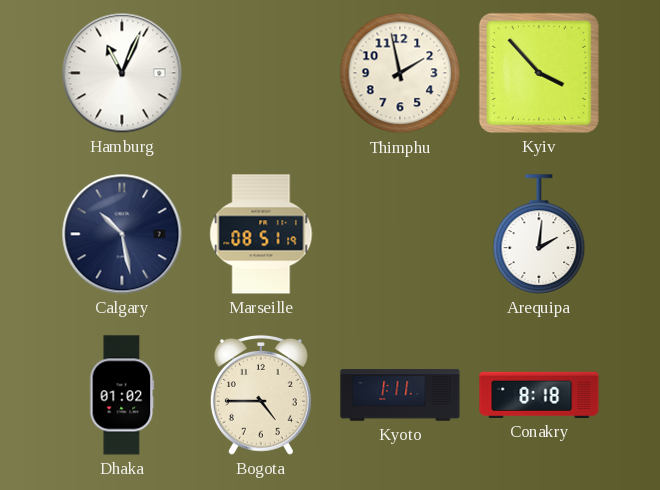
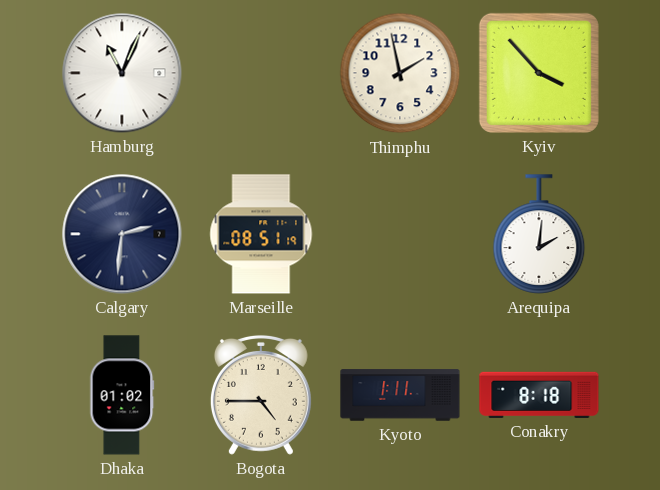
Calgary: 10:28 -> 2:31 (122, 234)
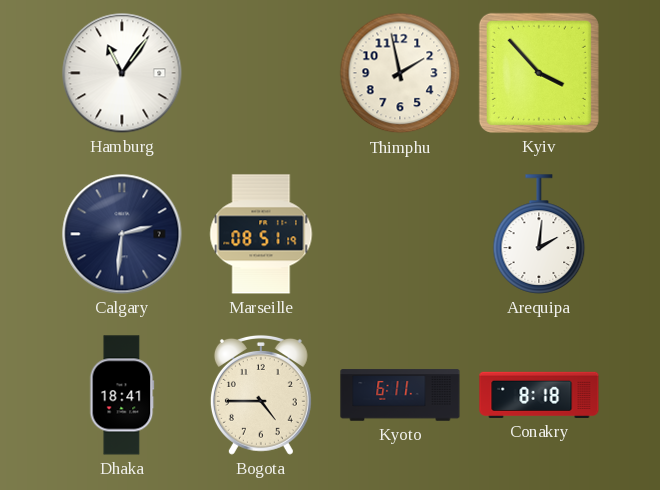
Hamburg: 11:04 -> 11:06 (122, 73)
Dhaka: 01:02 -> 18:41 (122, 395)
Kyoto: 1:11 -> 6:11 (400, 395)
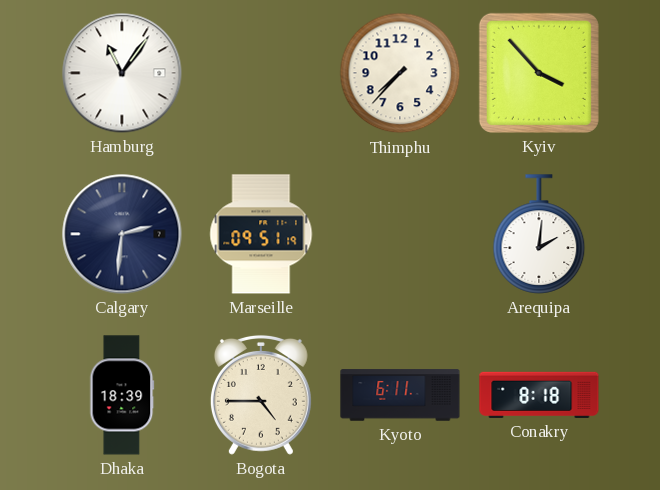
Thimphu: 1:58 -> 7:37 (400, 73)
Marseille: 08:51 -> 09:51 (261, 234)
Dhaka: 18:41 -> 18:39 (122, 395)
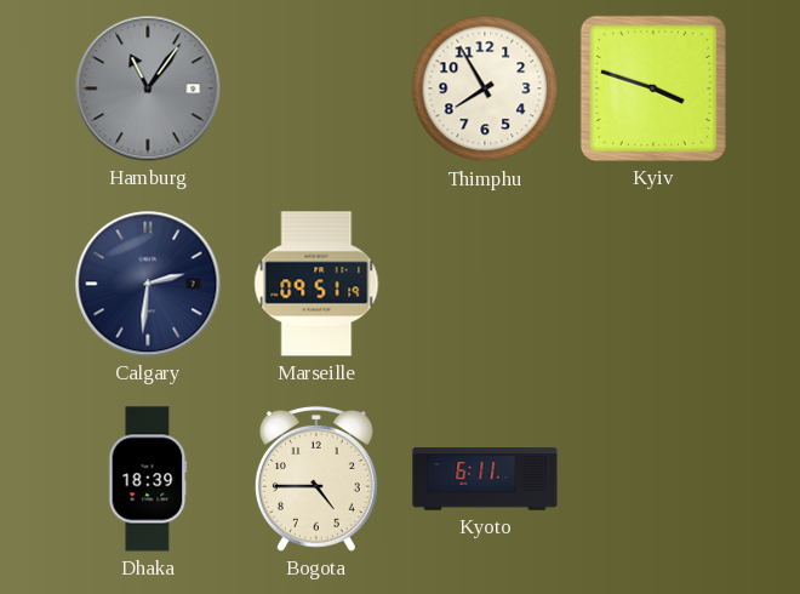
Hamburg dial: white -> grey (148, 88)
Thimphu: 7:37 -> 7:55 (485, 88)
Kyiv: 3:53 -> 3:48 (653, 88)
Arequipa: 2:01 -> none (539, 234)
Conakry: 8:18 -> none (539, 395)
